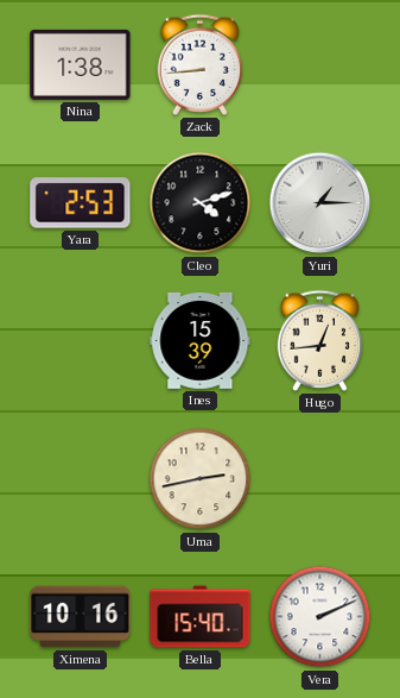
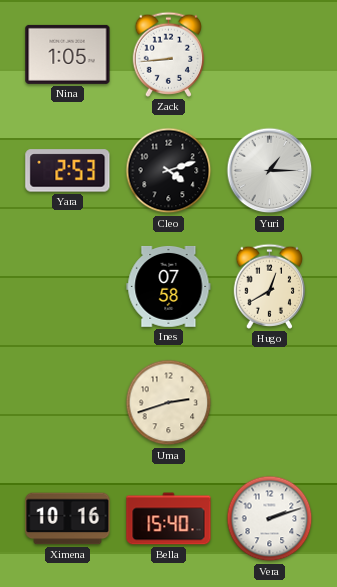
Nina: 1:38 -> 1:05 (68, 54)
Ines: 15:39 -> 07:58 (169, 287)
Hugo: 12:44 -> 12:40 (269, 286)
Uma: 2:43 -> 2:42 (169, 403)
Vera: 2:11 -> 2:12 (270, 519)
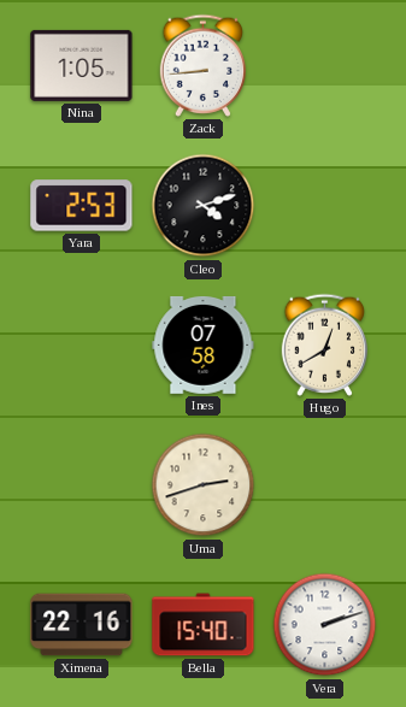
Yuri: 1:15 -> none (270, 171)
Ximena: 10:16 -> 22:16 (82, 625)
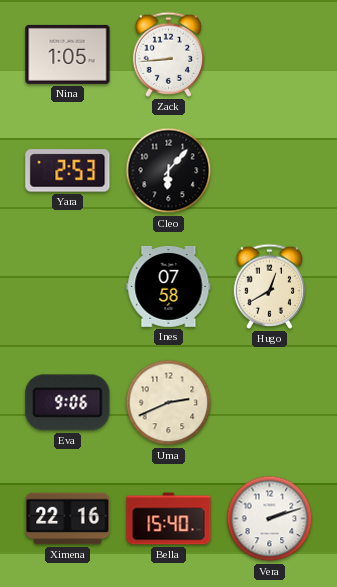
Cleo: 4:12 -> 6:07 (169, 171)
Eva: none -> 9:06 (68, 403)
Uma: 2:42 -> 2:41 (169, 403)
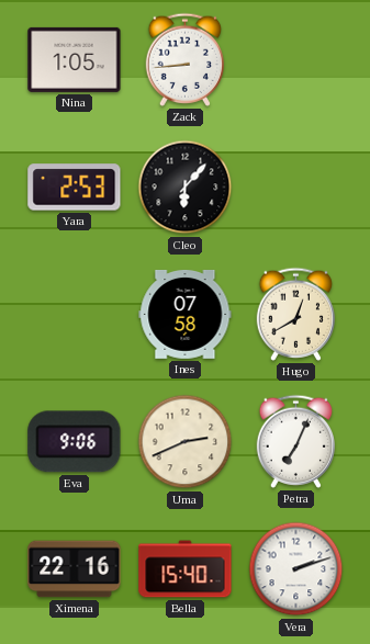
Petra: none -> 7:04 (295, 441)
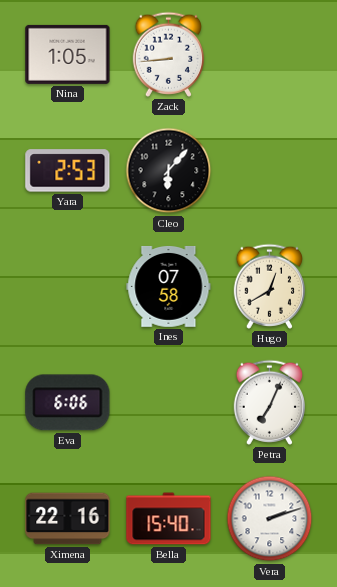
Eva: 9:06 -> 6:06 (68, 403)
Uma: 2:41 -> none (186, 442)
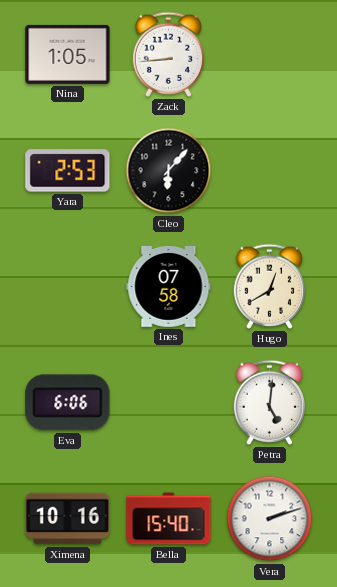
Petra: 7:04 -> 5:01 (269, 402)
Ximena: 22:16 -> 10:16 (68, 519)
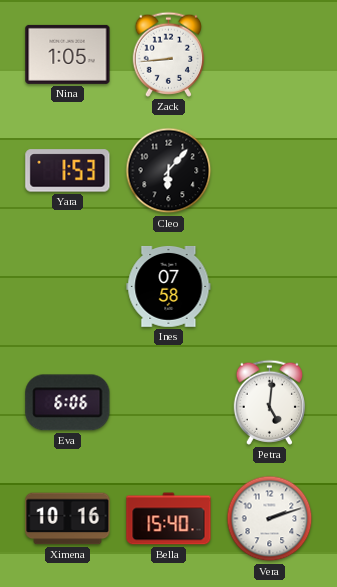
Yara: 2:53 -> 1:53 (68, 171)
Hugo: 12:40 -> none (269, 286)
